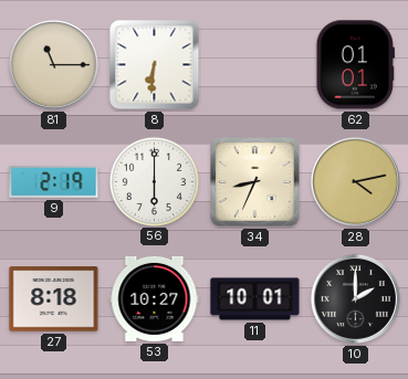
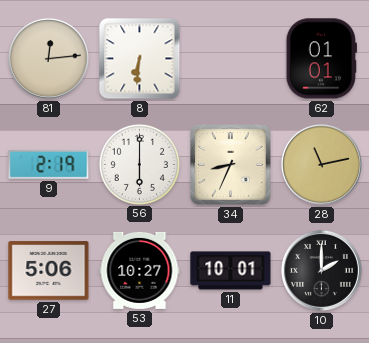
81: 11:15 -> 12:14 (48, 58)
28: 4:13 -> 11:13 (321, 164)
27: 8:18 -> 5:06 (49, 271)
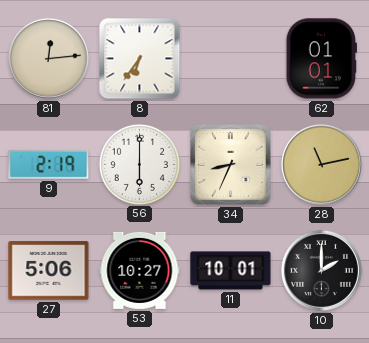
8: 6:31 -> 6:36 (140, 59)
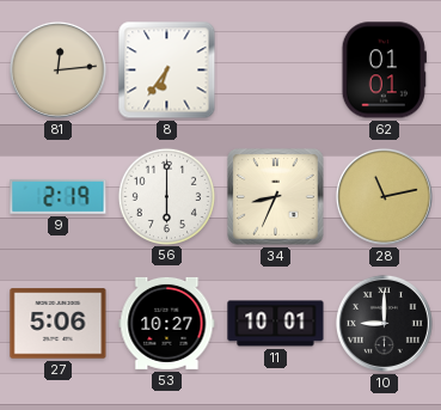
10: 2:00 -> 9:00 (384, 323)
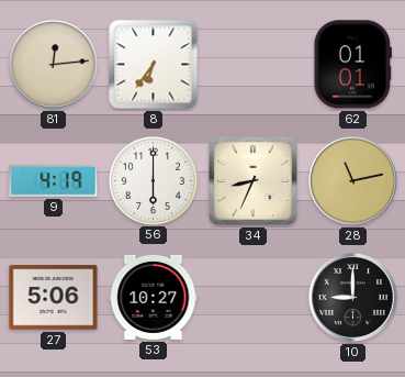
9: 2:19 -> 4:19 (54, 180)
11: 10:01 -> none (276, 324)
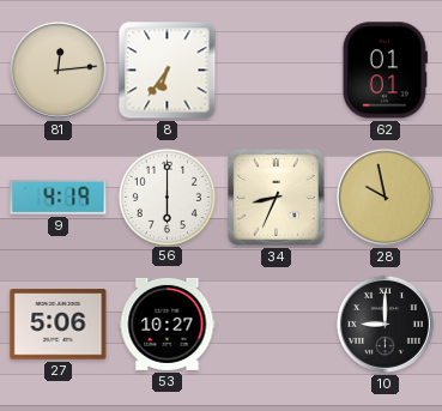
28: 11:13 -> 9:58 (385, 197)
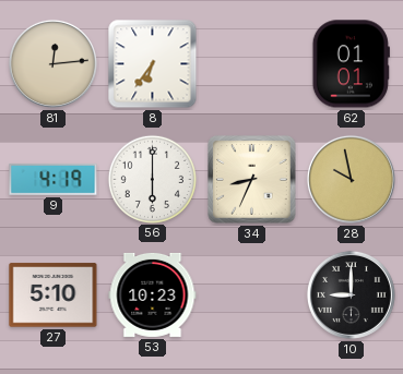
27: 5:06 -> 5:10 (54, 295)
53: 10:27 -> 10:23 (153, 294)
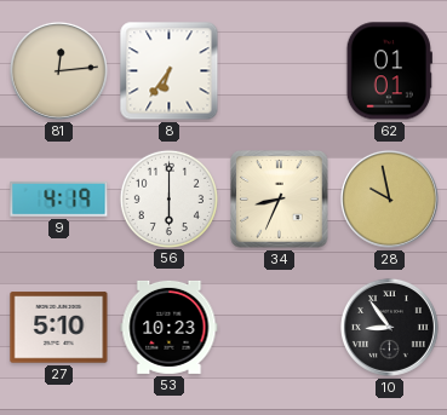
10: 9:00 -> 8:54 (389, 327)
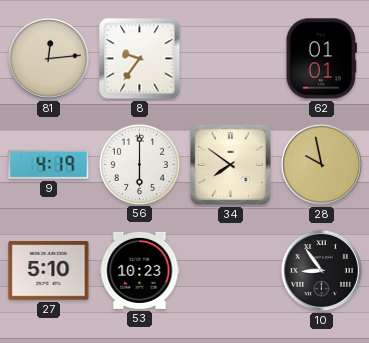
8: 6:36 -> 9:36 (140, 59)
34: 8:34 -> 7:51 (231, 165)
